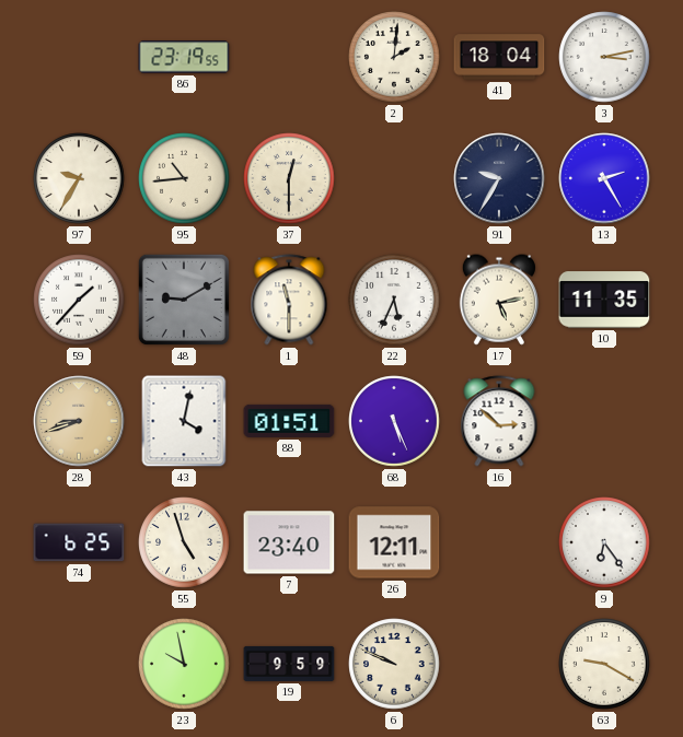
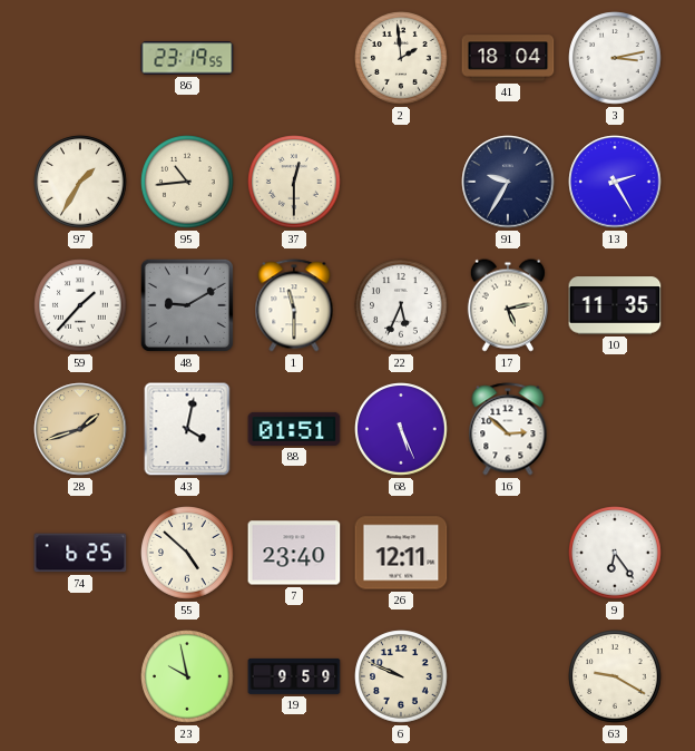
2: 2:01 -> 1:59 (401, 58)
97: 9:35 -> 1:35 (80, 182)
28: 8:42 -> 1:42 (80, 429)
55: 4:57 -> 4:52 (187, 553)
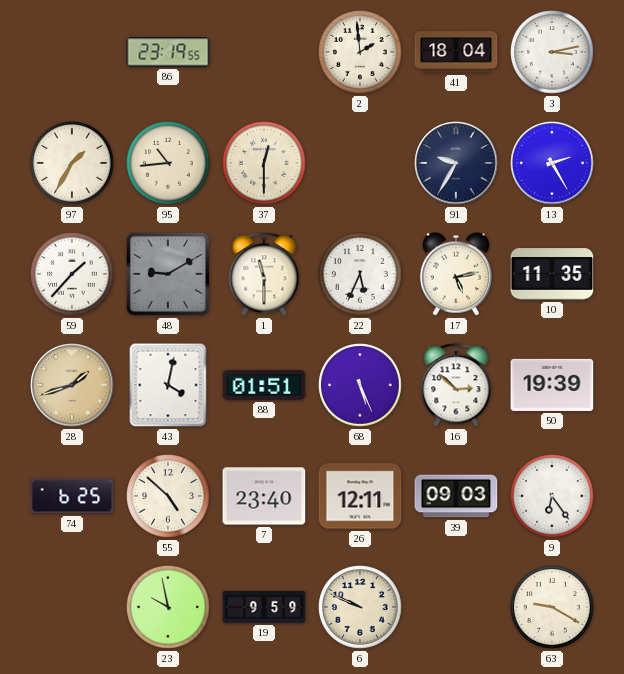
50: none -> 19:39 (552, 385)
39: none -> 09:03 (456, 496)
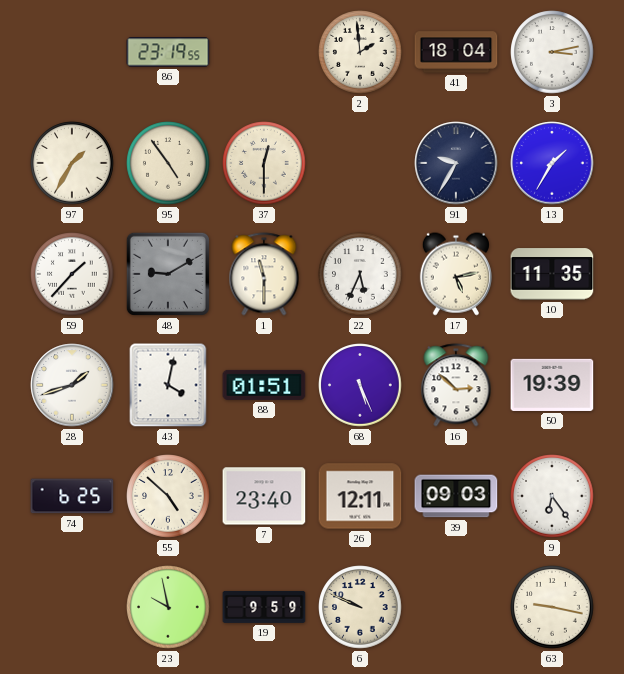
95: 10:44 -> 4:54 (168, 163)
13: 2:25 -> 1:35 (552, 163)
28 dial: champagne -> white (72, 385)
63: 9:20 -> 9:17 (552, 607)
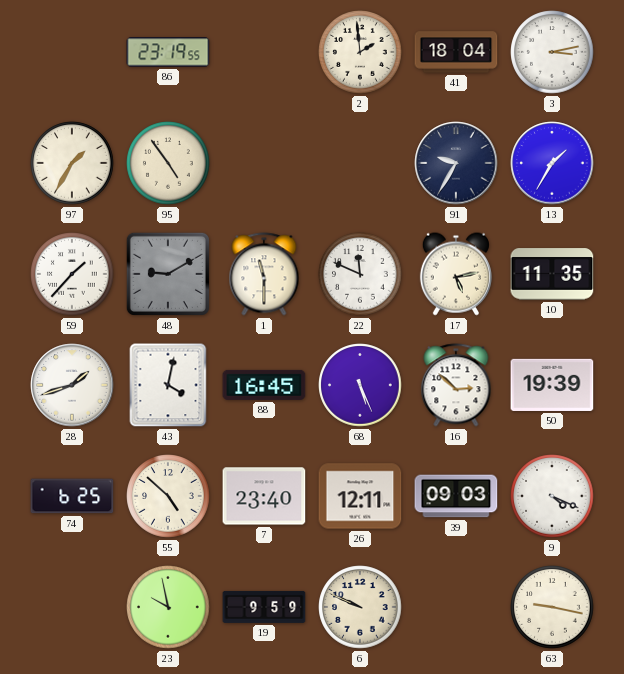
37: 12:30 -> none (264, 163)
22: 5:34 -> 11:49 (360, 274)
88: 01:51 -> 16:45 (264, 385)
9: 6:24 -> 4:19 (552, 496)
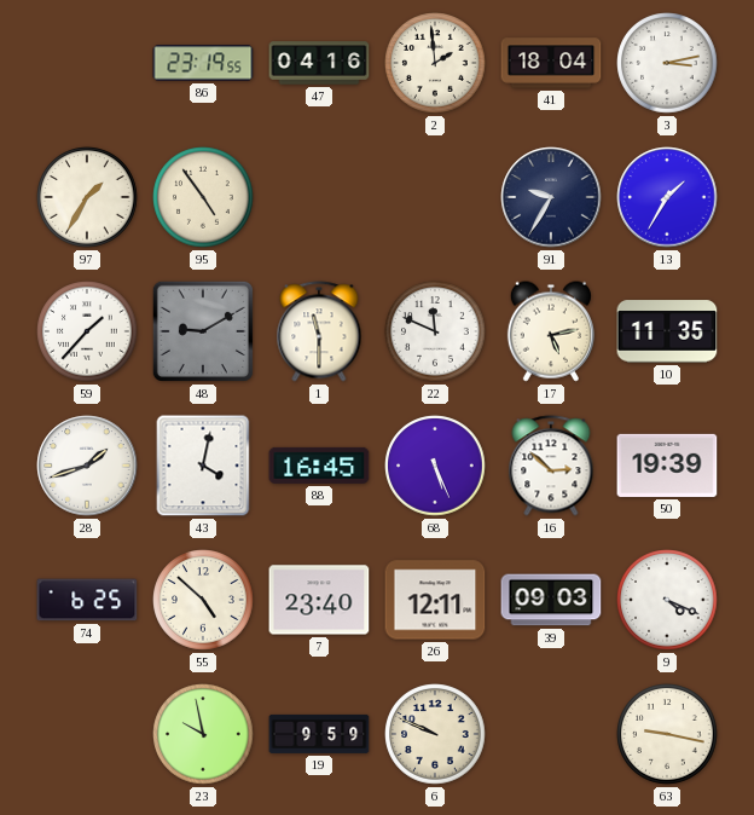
47: none -> 04:16 (319, 63)
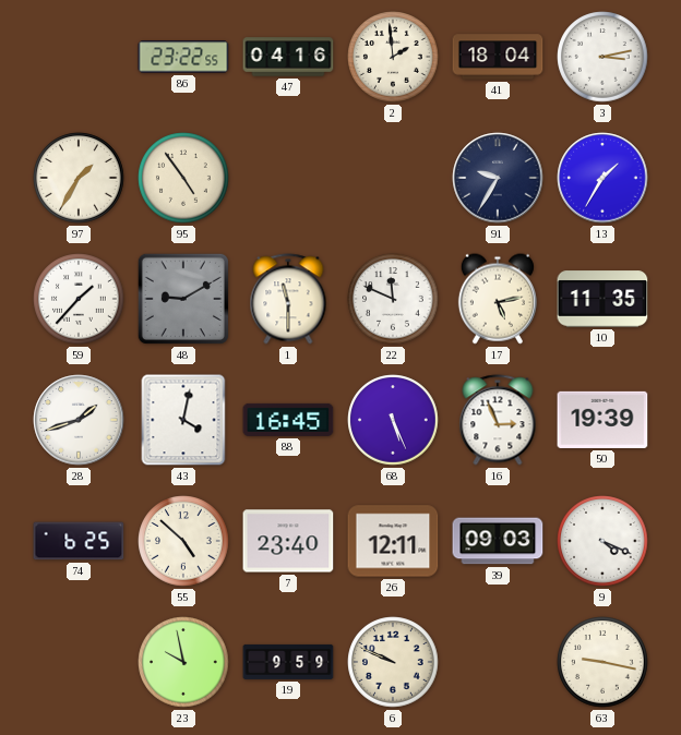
86: 23:19 -> 23:22 (183, 57)
16: 2:52 -> 2:56 (498, 420)
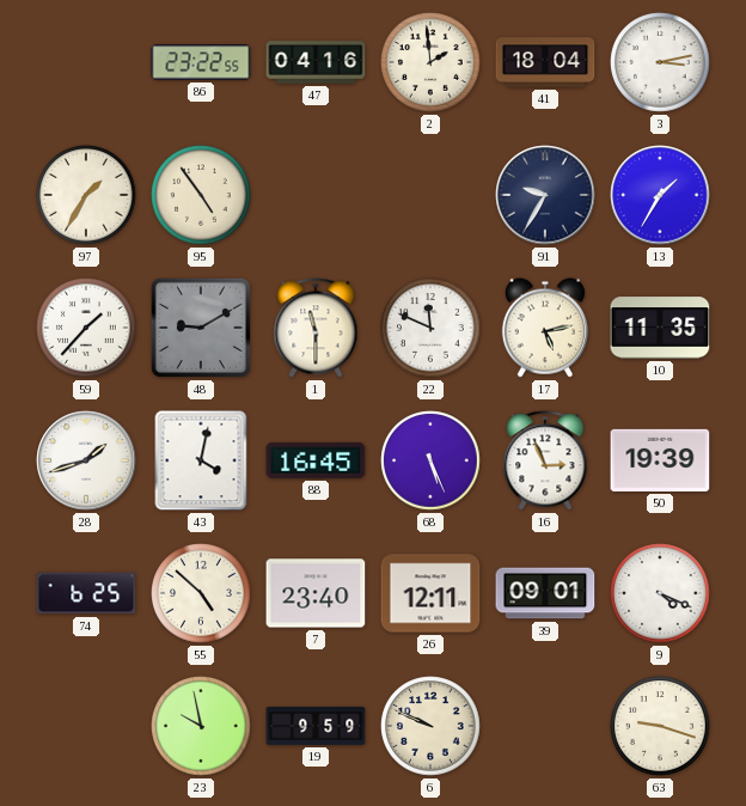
39: 09:03 -> 09:01 (545, 593)
63: 9:17 -> 9:18 (660, 726)
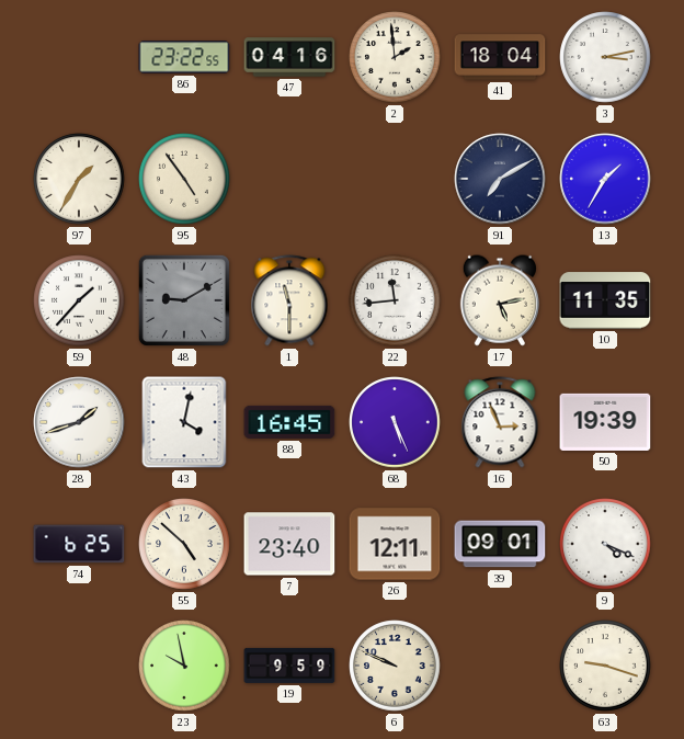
91: 9:35 -> 7:10 (500, 179)
22: 11:49 -> 11:44 (395, 300)
